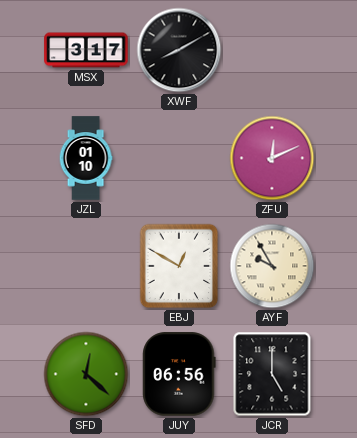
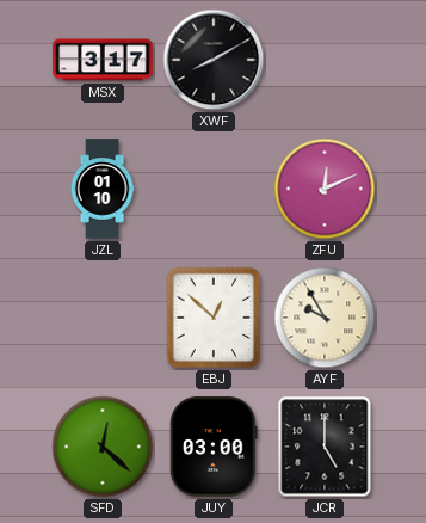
EBJ: 12:50 -> 12:52 (214, 318)
JUY: 06:56 -> 03:00 (214, 447)
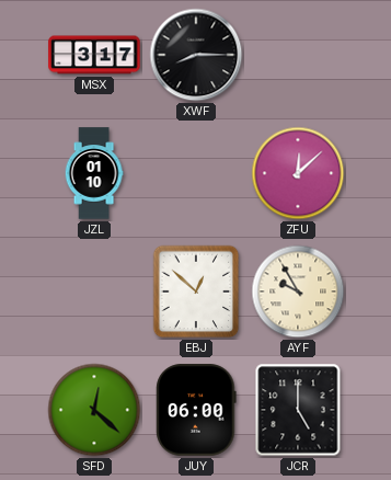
XWF: 8:10 -> 8:15 (196, 55)
ZFU: 12:11 -> 12:08 (298, 173)
JUY: 03:00 -> 06:00 (196, 410)
